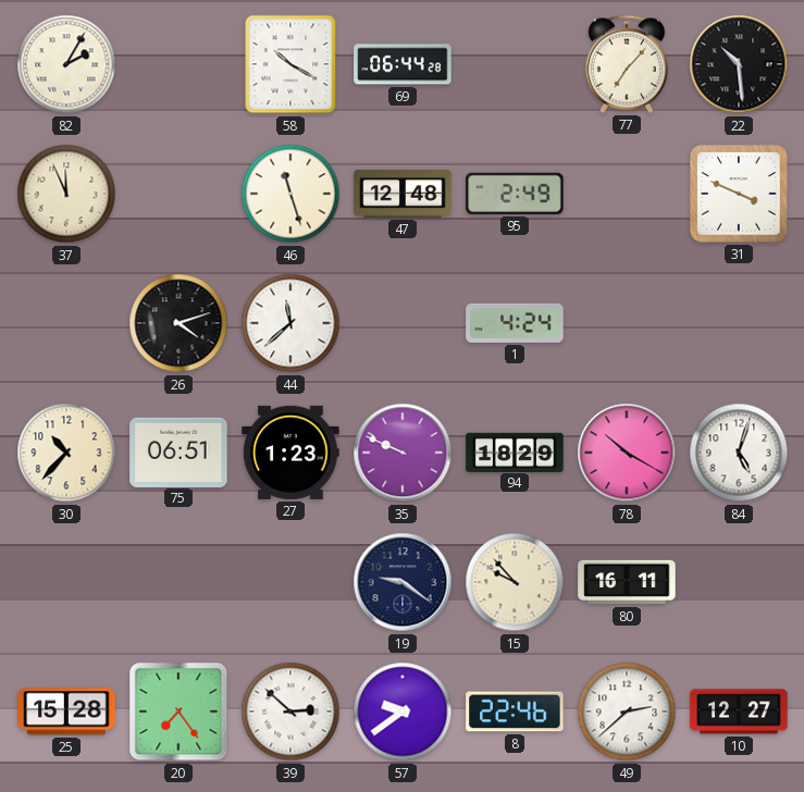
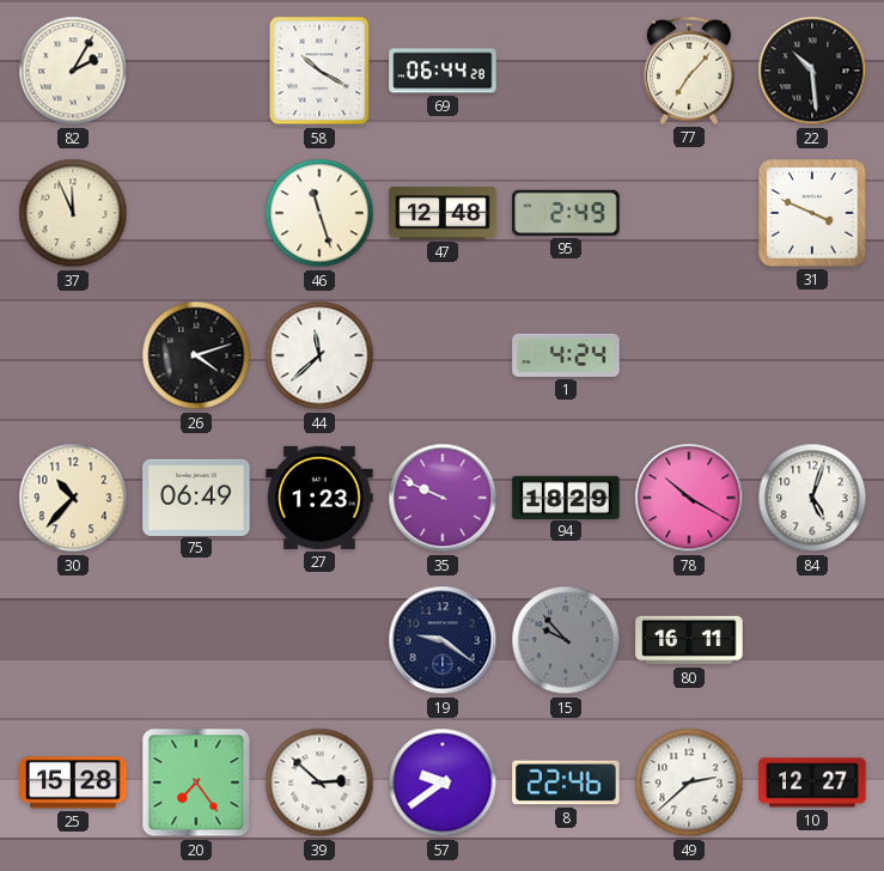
75: 06:51 -> 06:49 (196, 497)
15 dial: cream -> grey (566, 640)
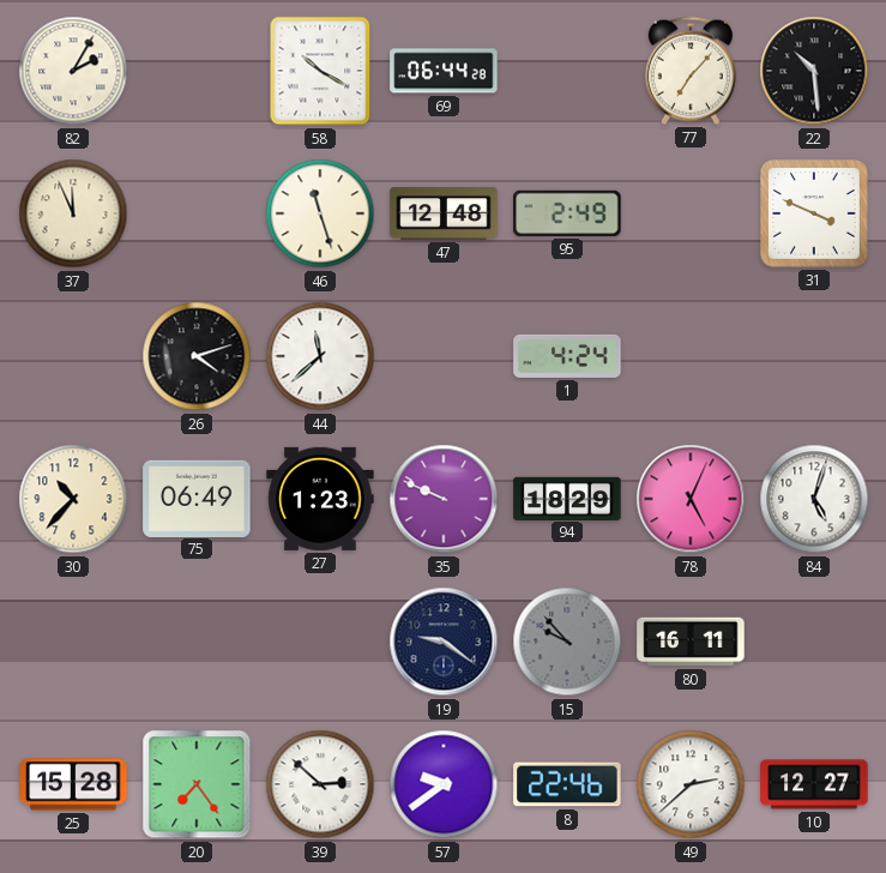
78: 10:20 -> 5:04 (691, 499)
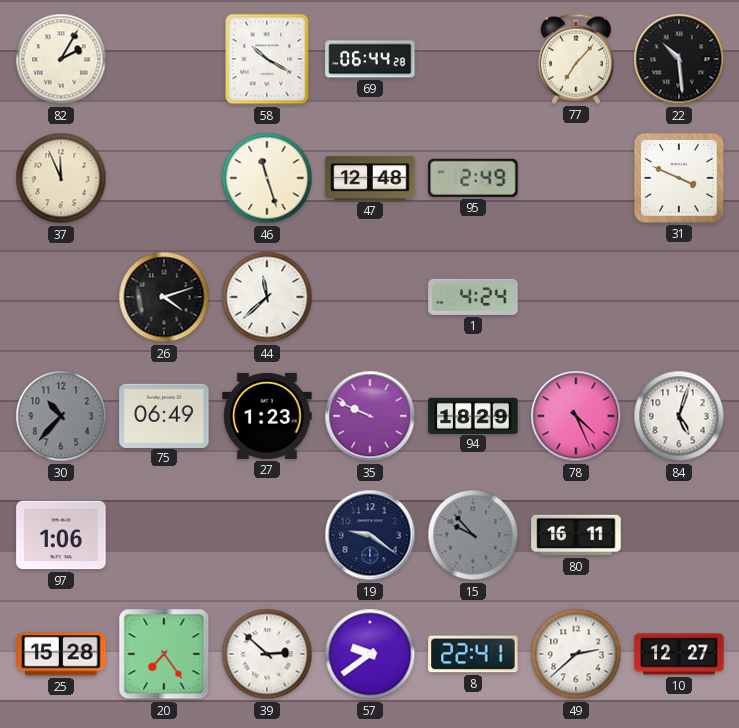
30 dial: cream -> grey (61, 416)
78: 5:04 -> 4:26 (576, 416)
97: none -> 1:06 (61, 535)
8: 22:46 -> 22:41 (473, 654)
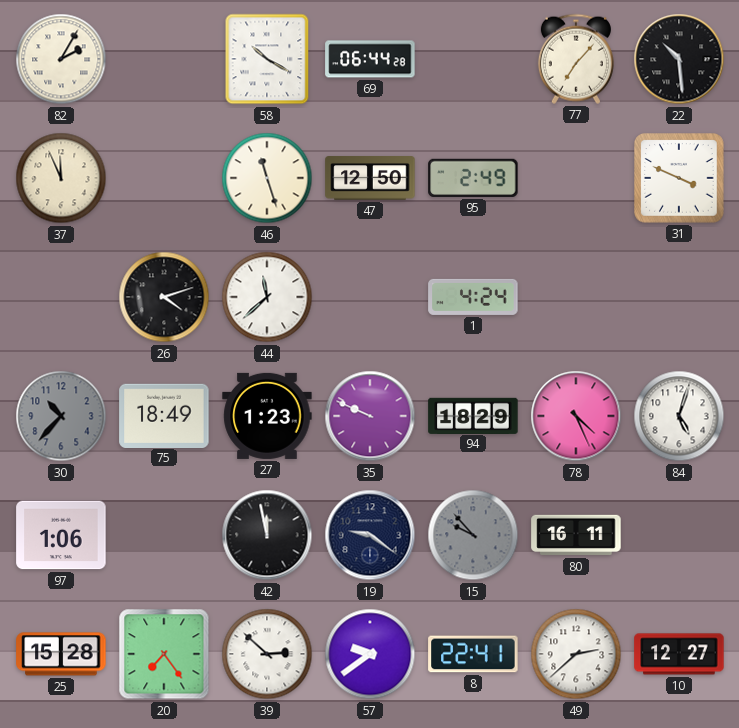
47: 12:48 -> 12:50 (370, 178)
75: 06:49 -> 18:49 (164, 415)
42: none -> 11:58 (267, 535)
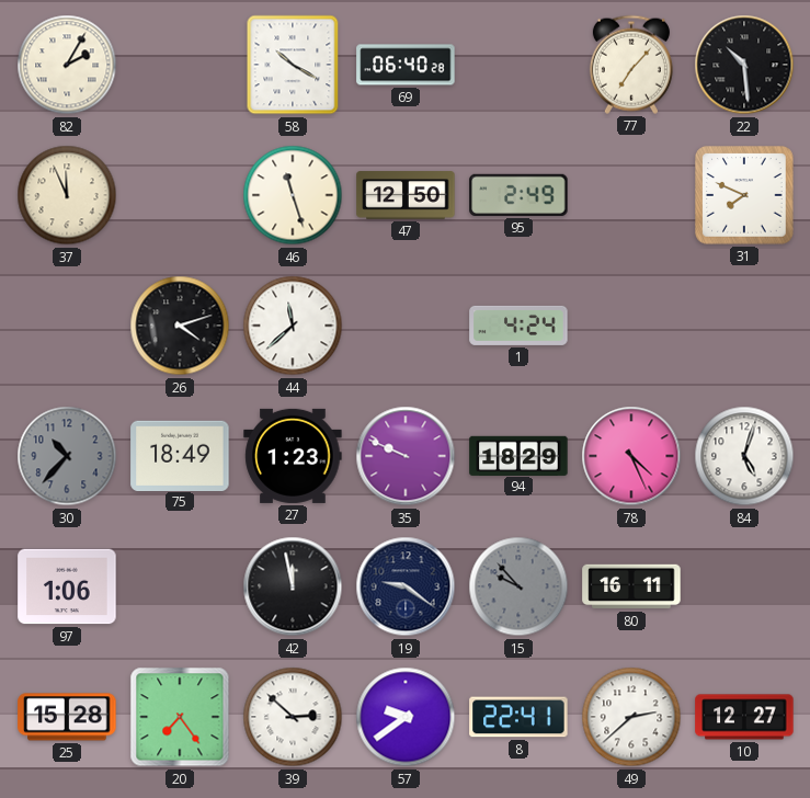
69: 06:44 -> 06:40 (406, 65)
31: 3:49 -> 7:49 (744, 195)
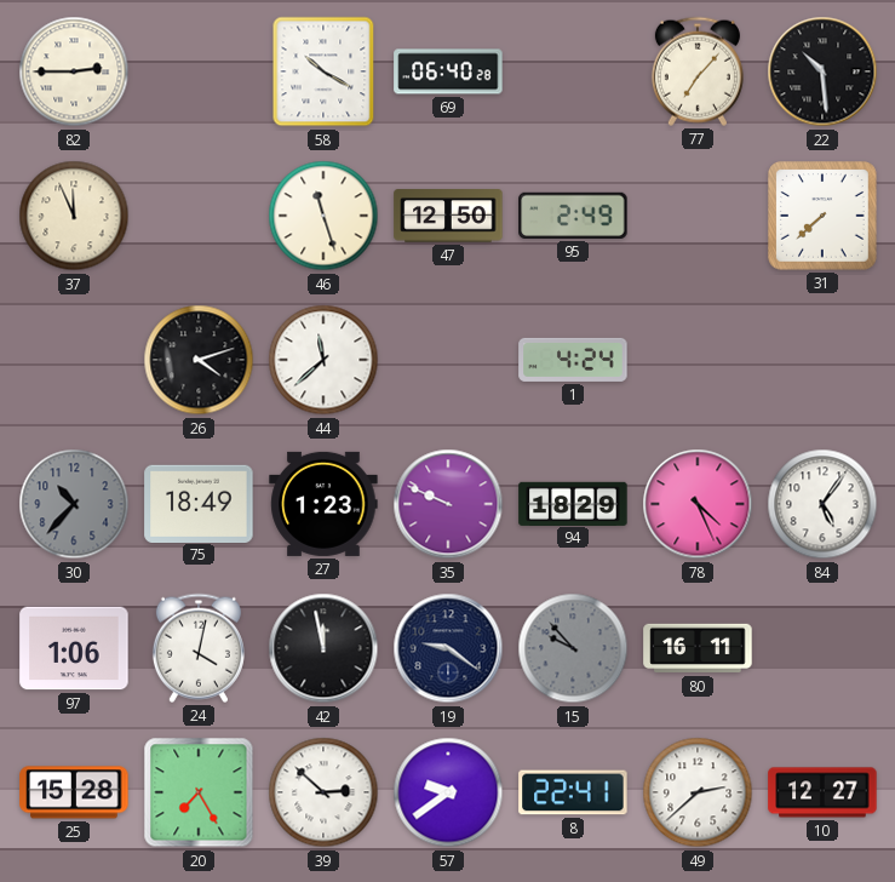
82: 2:05 -> 2:45 (74, 71)
31: 7:49 -> 7:38 (822, 216)
84: 5:03 -> 5:06 (822, 504)
24: none -> 4:02 (199, 648)
20: 7:24 -> 7:25 (199, 792)
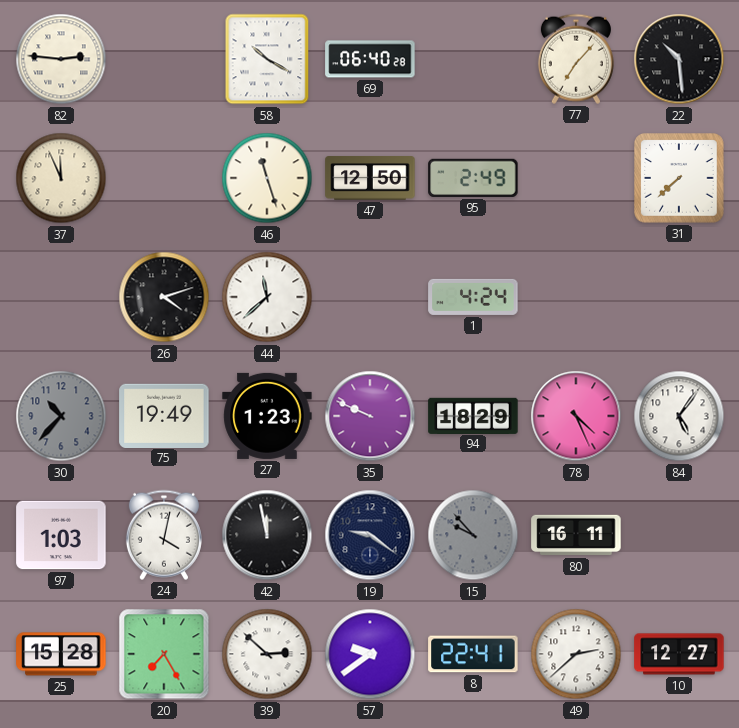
82: 2:45 -> 2:46 (61, 59)
75: 18:49 -> 19:49 (164, 415)
97: 1:06 -> 1:03 (61, 535)
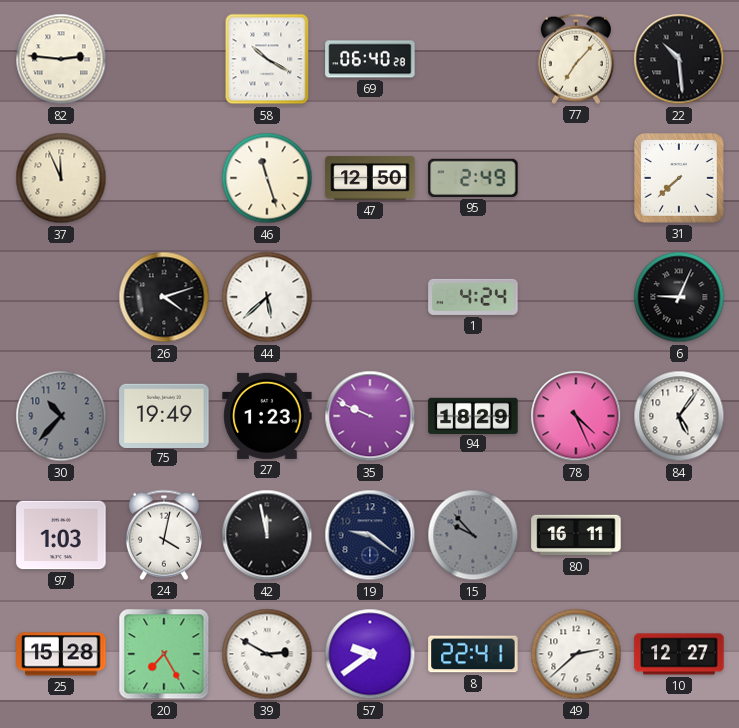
44: 11:38 -> 5:38 (267, 297)
6: none -> 9:04 (679, 297)
39: 2:52 -> 2:50 (267, 654)
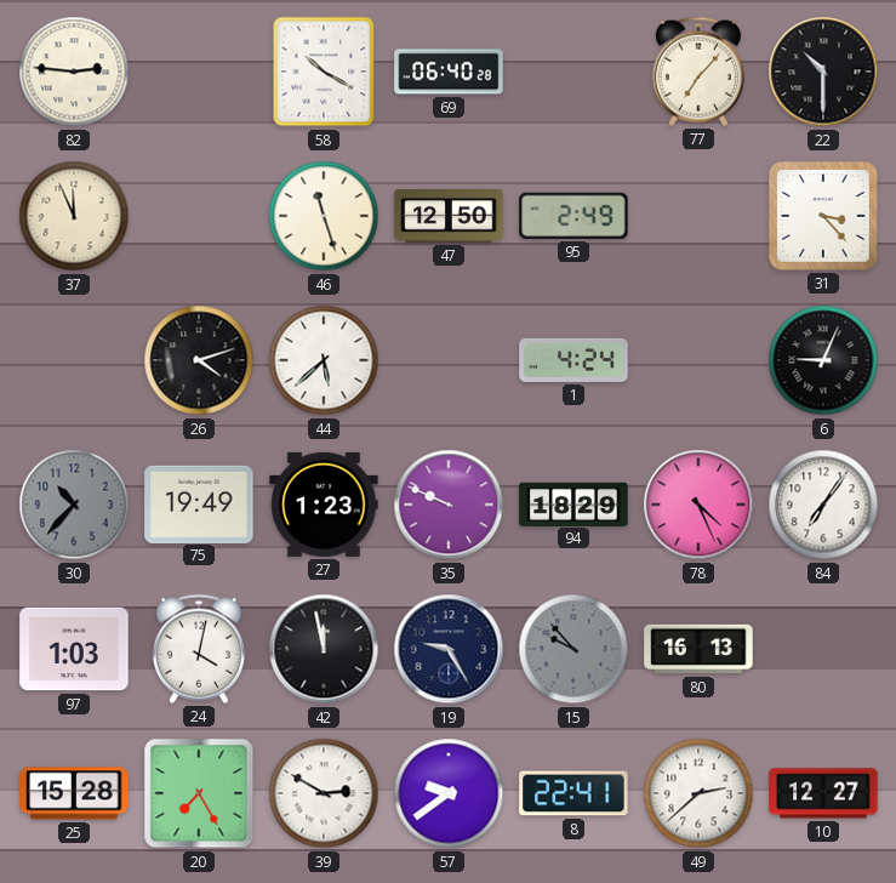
22: 10:29 -> 10:30 (823, 72)
31: 7:38 -> 3:23 (823, 216)
84: 5:06 -> 7:06 (823, 505)
19: 9:21 -> 9:25 (449, 649)
80: 16:11 -> 16:13 (698, 649)
